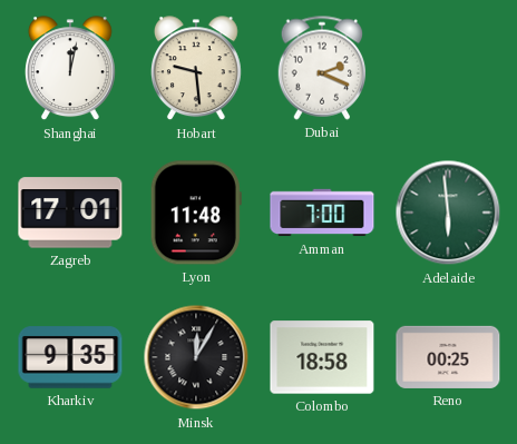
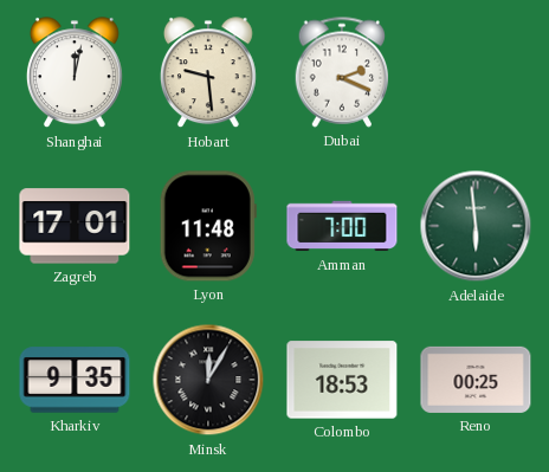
Colombo: 18:58 -> 18:53 (342, 380)
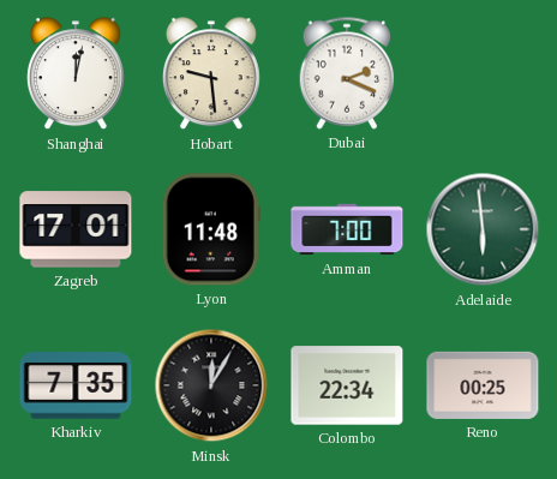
Kharkiv: 9:35 -> 7:35 (76, 385)
Colombo: 18:53 -> 22:34 (347, 385)
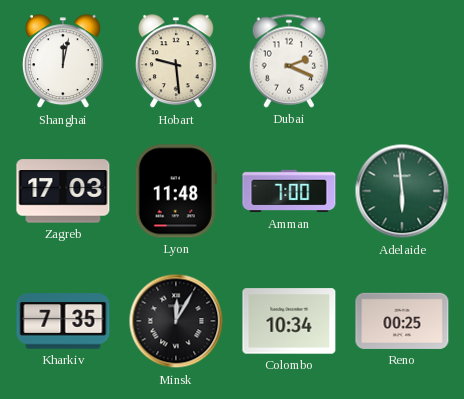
Zagreb: 17:01 -> 17:03 (63, 191)
Colombo: 22:34 -> 10:34 (289, 321)
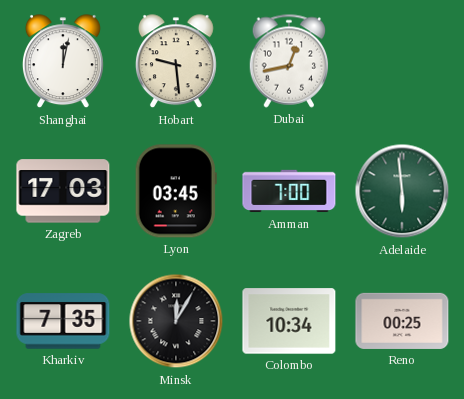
Dubai: 2:19 -> 12:43 (289, 61)
Lyon: 11:48 -> 03:45 (176, 191)
